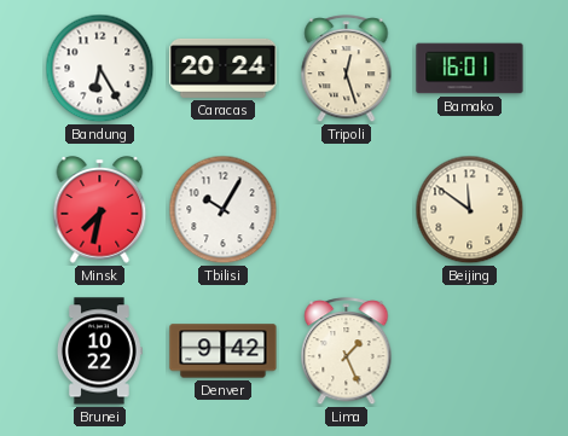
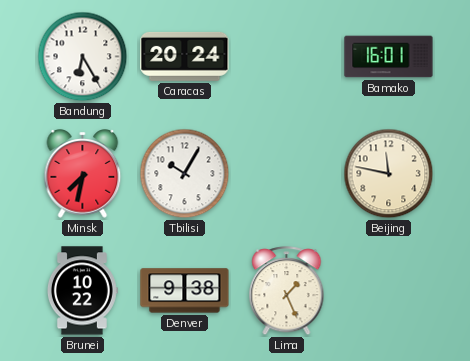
Tripoli: 12:27 -> none (347, 69)
Beijing: 11:51 -> 11:47 (389, 174)
Denver: 9:42 -> 9:38 (185, 291)
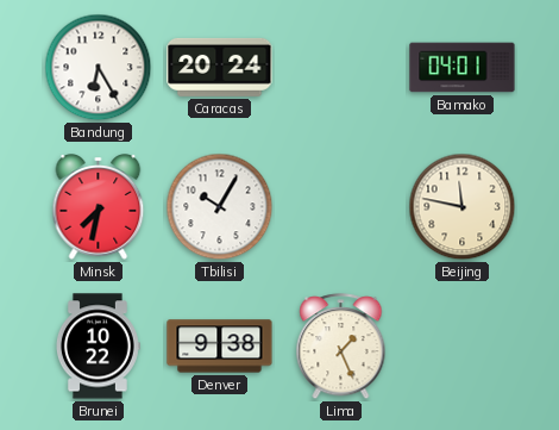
Bamako: 16:01 -> 04:01 (463, 68)
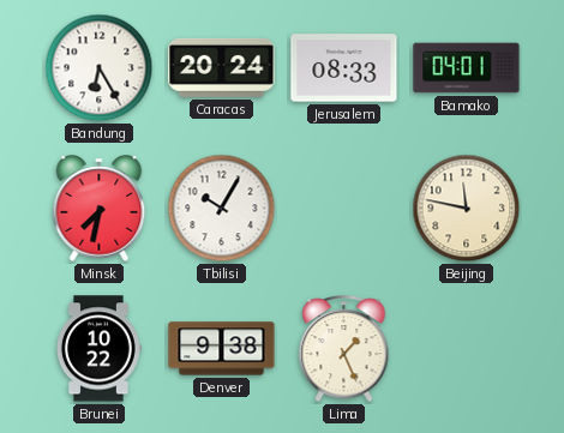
Jerusalem: none -> 08:33 (344, 68)
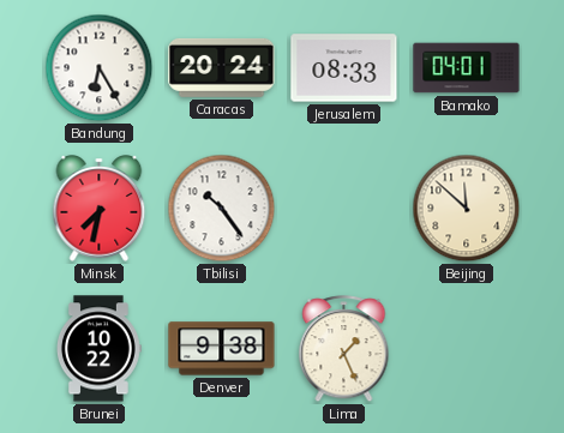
Tbilisi: 10:05 -> 10:24 (222, 209)
Beijing: 11:47 -> 11:52 (467, 209)
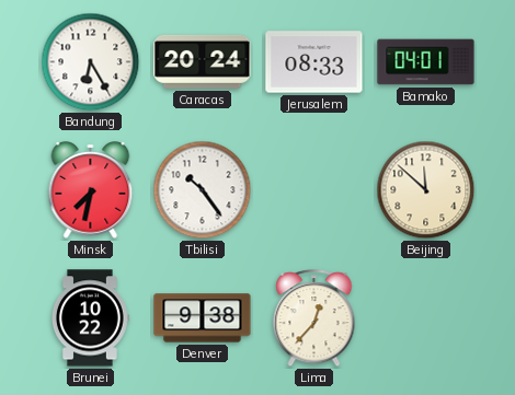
Lima: 1:26 -> 12:37 (314, 318)
